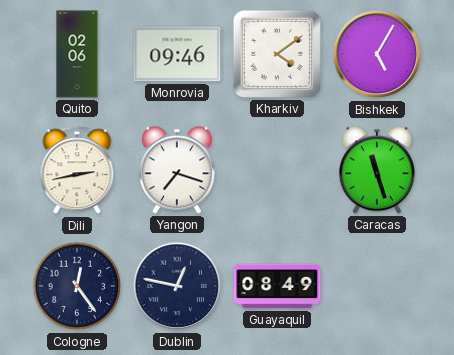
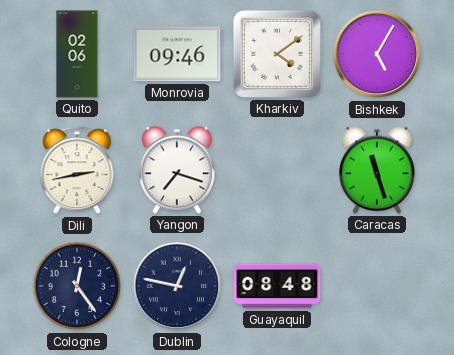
Guayaquil: 08:49 -> 08:48 (277, 286)
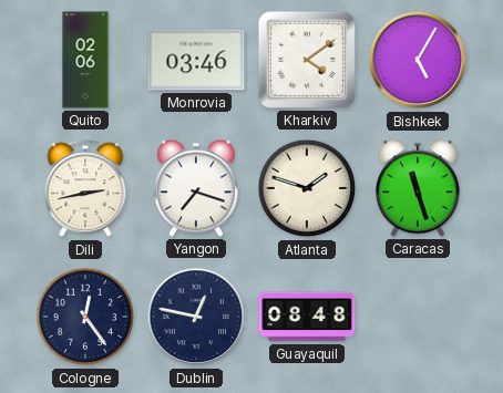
Monrovia: 09:46 -> 03:46 (196, 60)
Atlanta: none -> 1:48 (307, 188)
